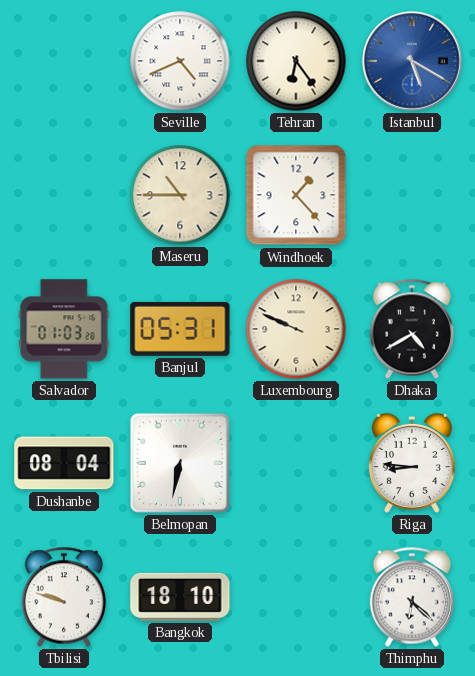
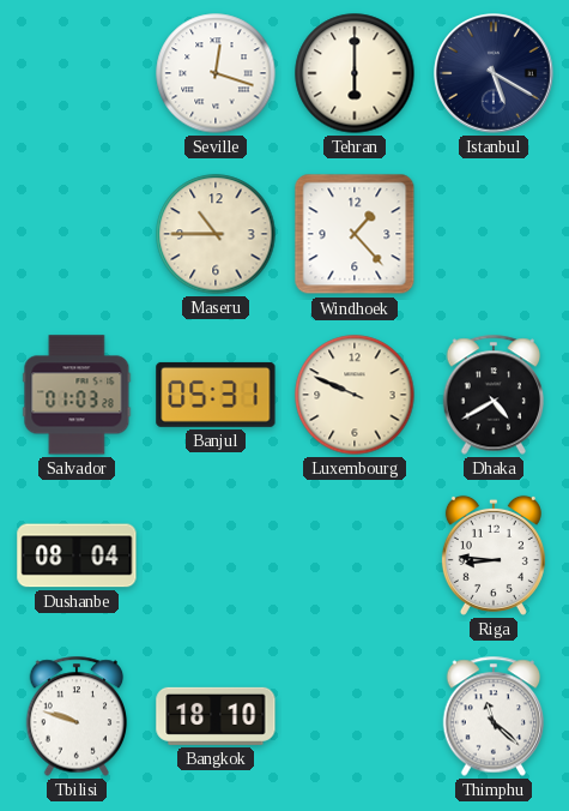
Seville: 4:41 -> 12:18 (216, 73)
Tehran: 6:24 -> 6:00 (355, 73)
Istanbul dial: blue -> navy (494, 73)
Belmopan: 6:32 -> none (180, 463)
Thimphu: 6:22 -> 11:22 (494, 716)
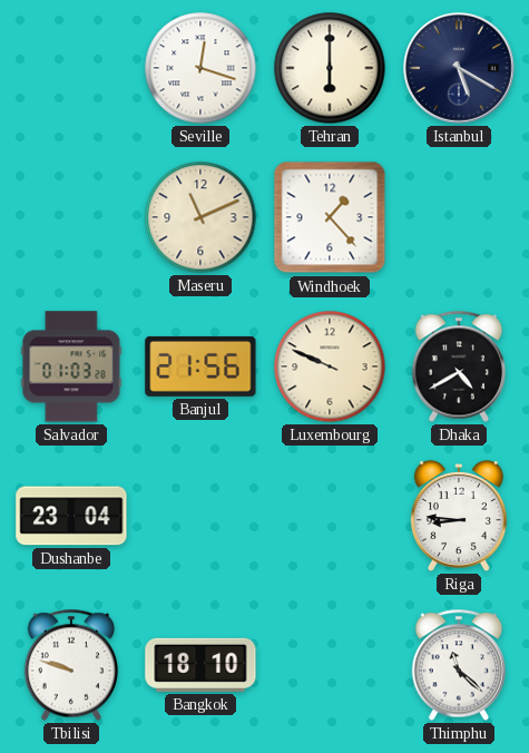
Maseru: 10:45 -> 11:11 (200, 217)
Banjul: 05:31 -> 21:56 (200, 366)
Dushanbe: 08:04 -> 23:04 (71, 516)
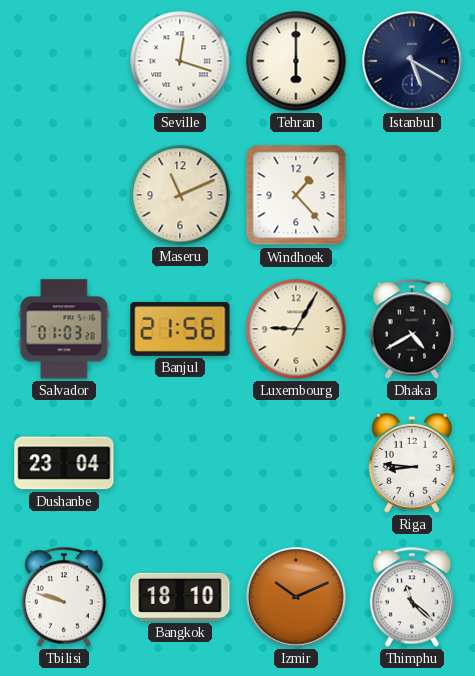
Luxembourg: 9:49 -> 9:05 (296, 329)
Izmir: none -> 10:11 (296, 597)
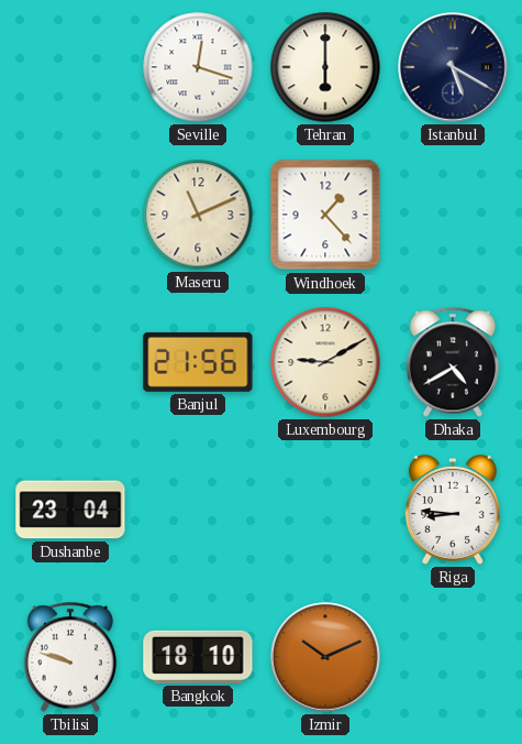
Salvador: 01:03 -> none (64, 329)
Luxembourg: 9:05 -> 9:10 (325, 362)
Thimphu: 11:22 -> none (412, 597)
